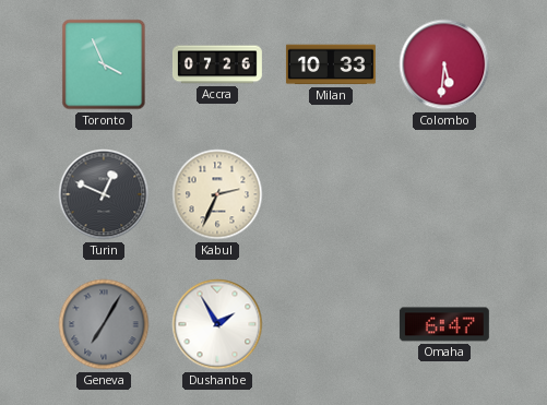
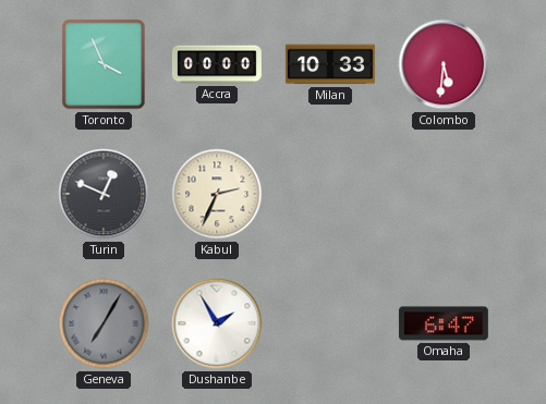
Accra: 07:26 -> 00:00 (217, 64)
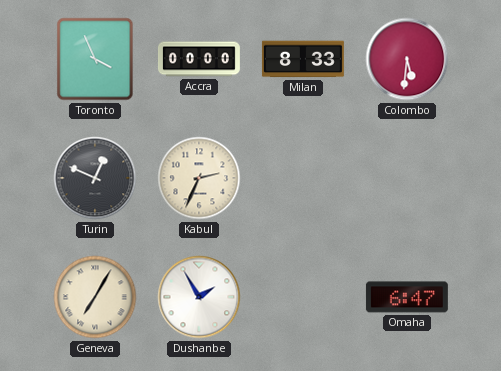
Milan: 10:33 -> 8:33 (303, 59)
Geneva dial: grey -> cream (95, 297)
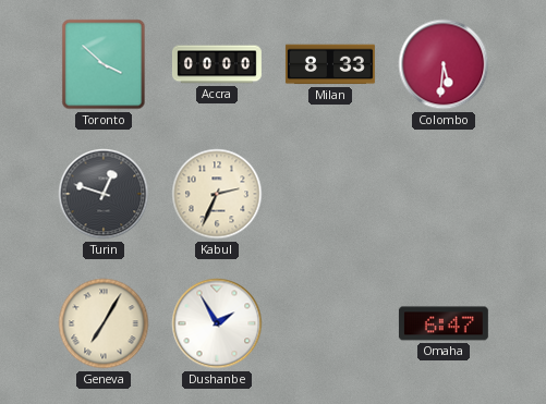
Toronto: 3:56 -> 3:52 (104, 64)
Turin: 12:49 -> 12:48 (104, 194)
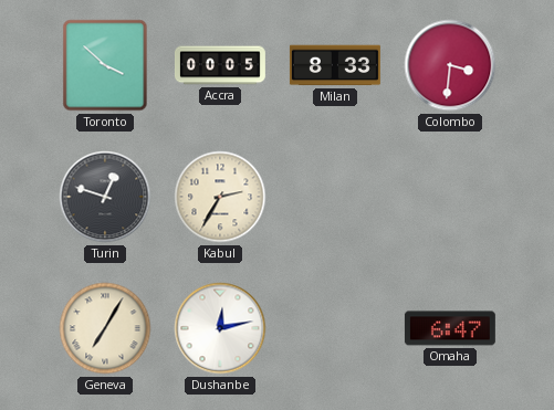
Accra: 00:00 -> 00:05 (220, 65)
Colombo: 5:31 -> 3:31 (450, 65)
Kabul: 2:34 -> 2:35 (220, 197)
Dushanbe: 1:55 -> 12:13 (220, 328)
